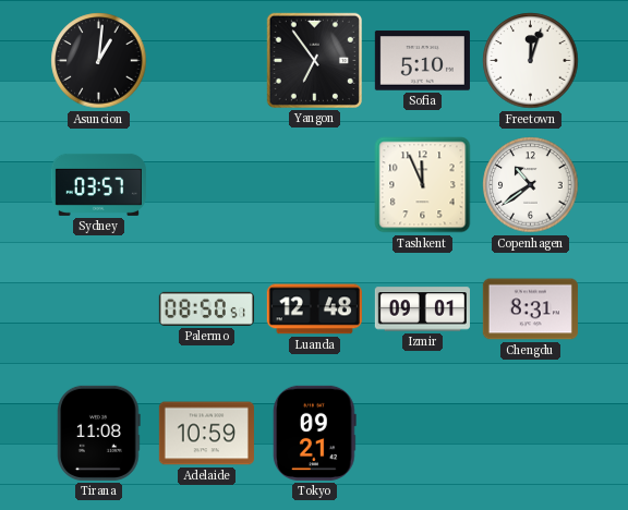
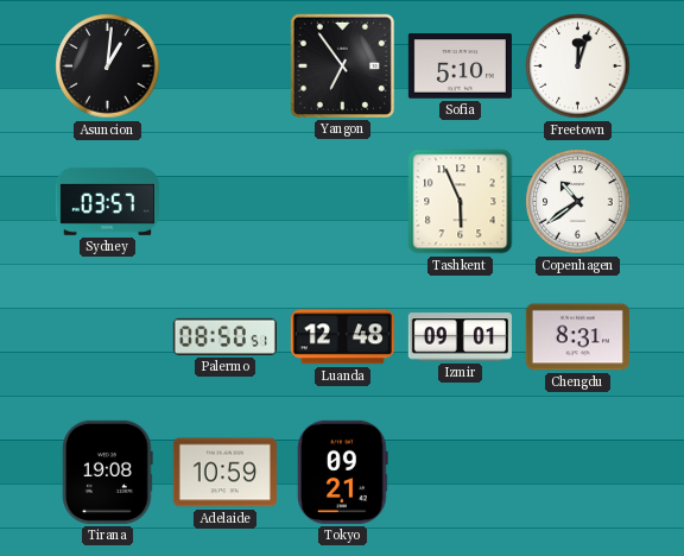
Tashkent: 11:56 -> 5:56 (461, 202)
Tirana: 11:08 -> 19:08 (108, 472)
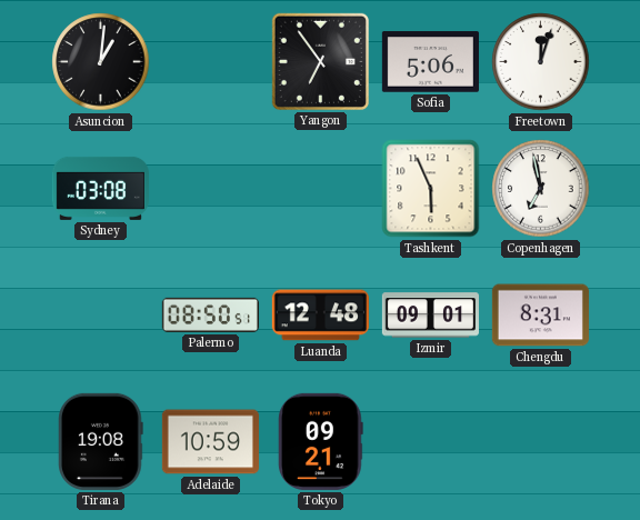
Sofia: 5:10 -> 5:06 (430, 62)
Sydney: 03:57 -> 03:08 (100, 188)
Copenhagen: 10:39 -> 6:58 (541, 189)
